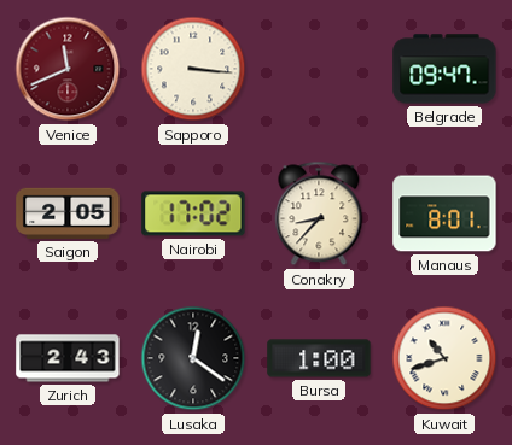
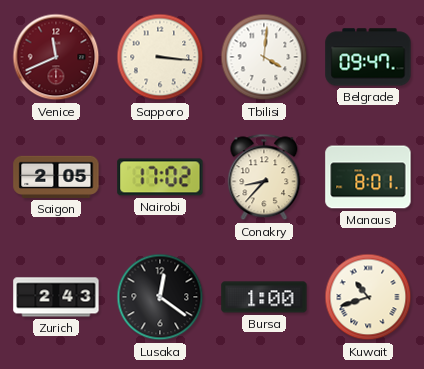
Tbilisi: none -> 4:01 (264, 57)
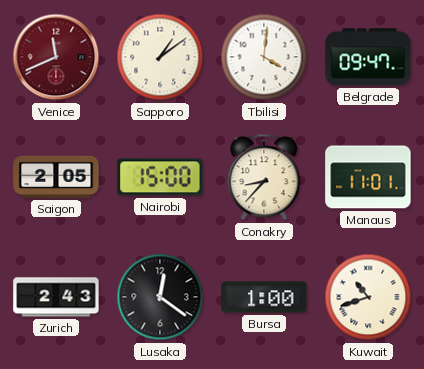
Sapporo: 3:16 -> 1:09 (160, 57)
Nairobi: 17:02 -> 15:00 (160, 177)
Manaus: 8:01 -> 11:01 (368, 177)
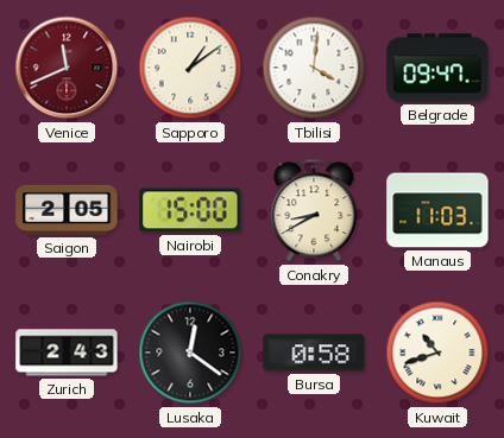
Conakry: 8:37 -> 8:40 (314, 210)
Manaus: 11:01 -> 11:03 (437, 210)
Bursa: 1:00 -> 0:58 (314, 353)
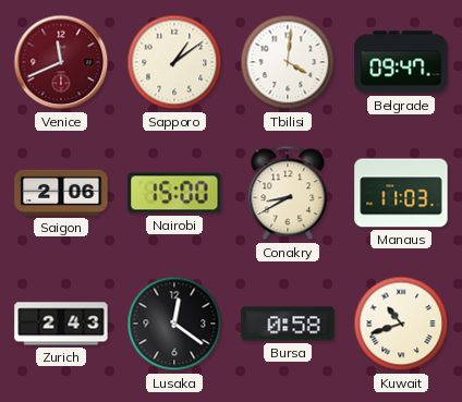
Saigon: 2:05 -> 2:06 (61, 193)
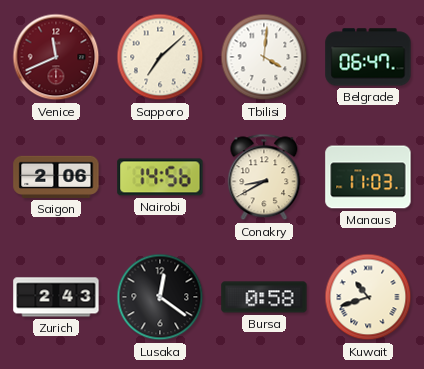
Sapporo: 1:09 -> 7:08 (160, 57)
Belgrade: 09:47 -> 06:47 (368, 57)
Nairobi: 15:00 -> 14:56 (160, 177)
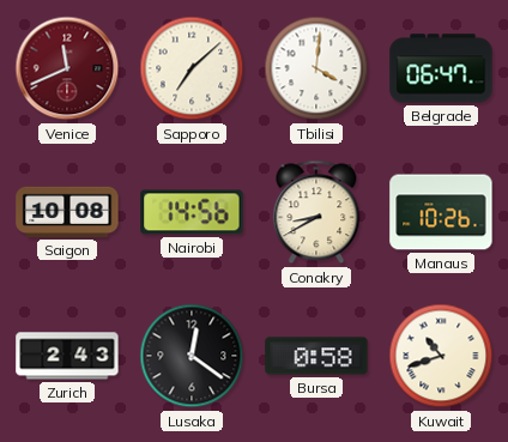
Saigon: 2:06 -> 10:08 (67, 212)
Manaus: 11:03 -> 10:26 (441, 212)
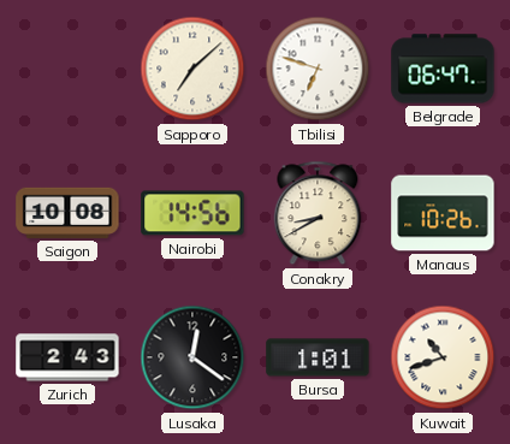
Venice: 11:41 -> none (67, 68)
Tbilisi: 4:01 -> 6:48 (318, 69)
Bursa: 0:58 -> 1:01 (318, 357)
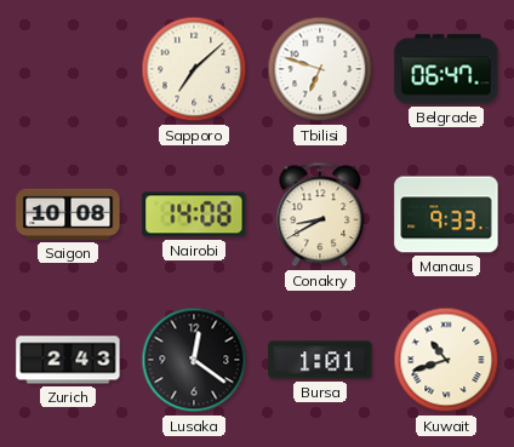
Nairobi: 14:56 -> 14:08 (194, 214)
Manaus: 10:26 -> 9:33 (446, 214)
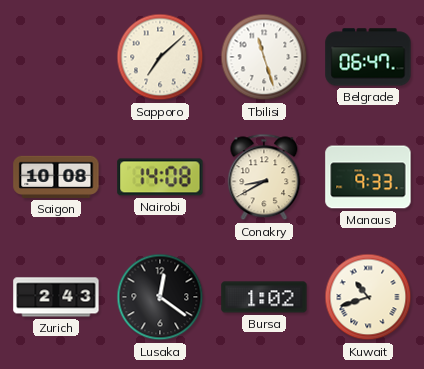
Tbilisi: 6:48 -> 11:27 (264, 57)
Bursa: 1:01 -> 1:02 (264, 297)
